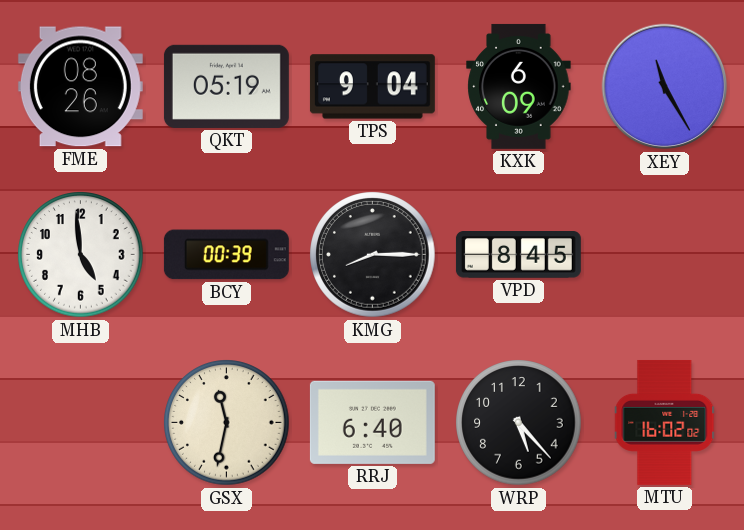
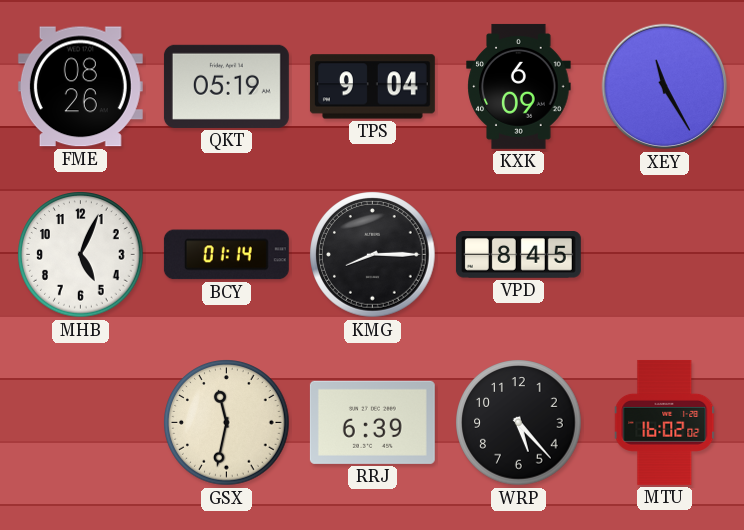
MHB: 4:59 -> 5:04 (81, 255)
BCY: 00:39 -> 01:14 (226, 255)
RRJ: 6:40 -> 6:39 (372, 422)
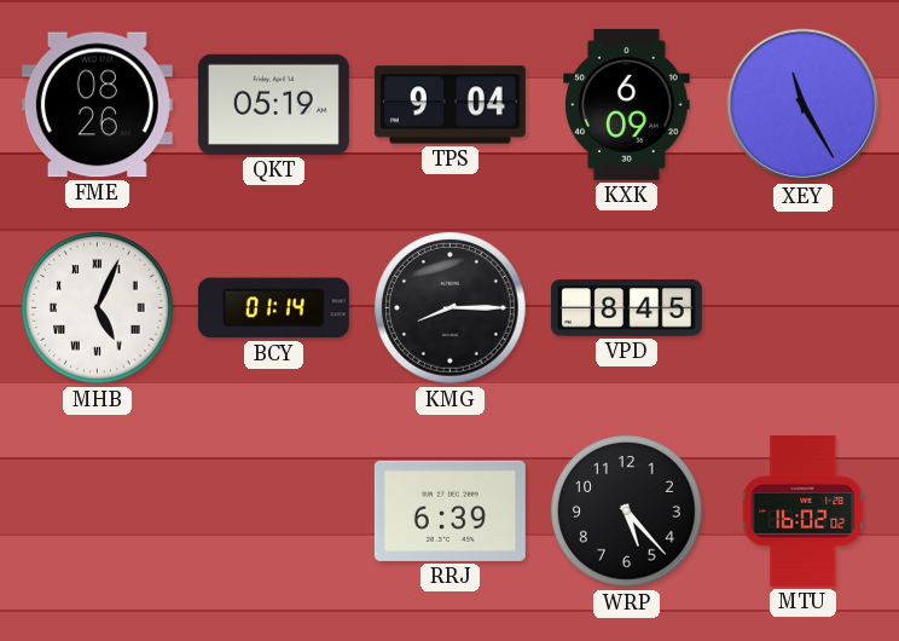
MHB numerals: Arabic -> Roman (98, 308)
GSX: 11:32 -> none (227, 423)
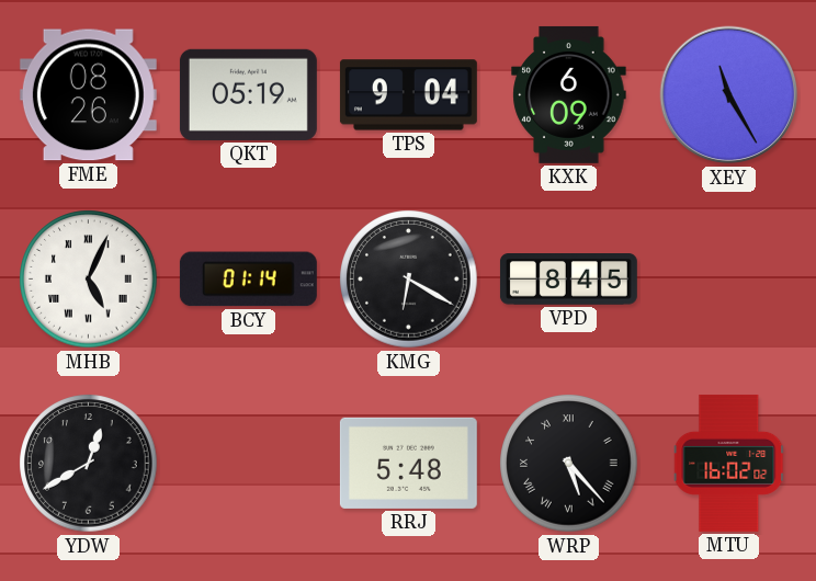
KMG: 8:15 -> 6:20 (409, 280)
YDW: none -> 12:40 (89, 464)
RRJ: 6:39 -> 5:48 (408, 463)
WRP numerals: Arabic -> Roman (569, 464)
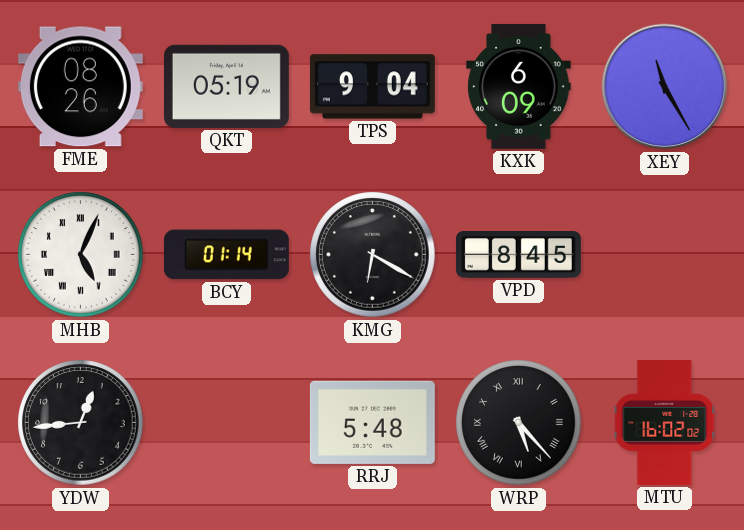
YDW: 12:40 -> 12:44 (81, 423)
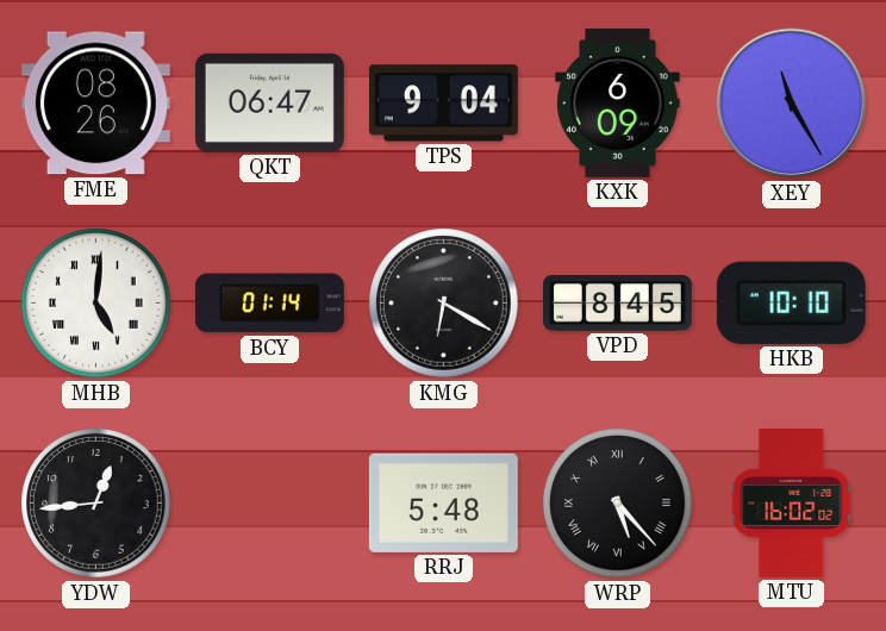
QKT: 05:19 -> 06:47 (269, 102)
MHB: 5:04 -> 5:01 (96, 304)
HKB: none -> 10:10 (791, 302)
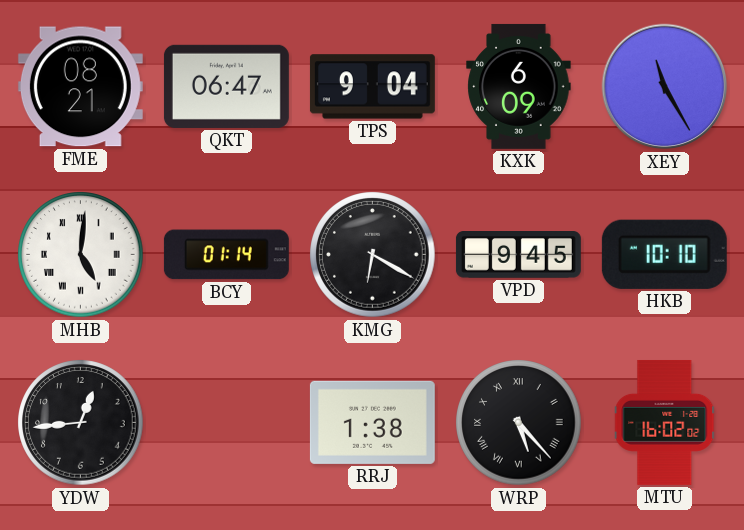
FME: 08:26 -> 08:21 (80, 87)
VPD: 8:45 -> 9:45 (518, 255)
RRJ: 5:48 -> 1:38 (372, 422)
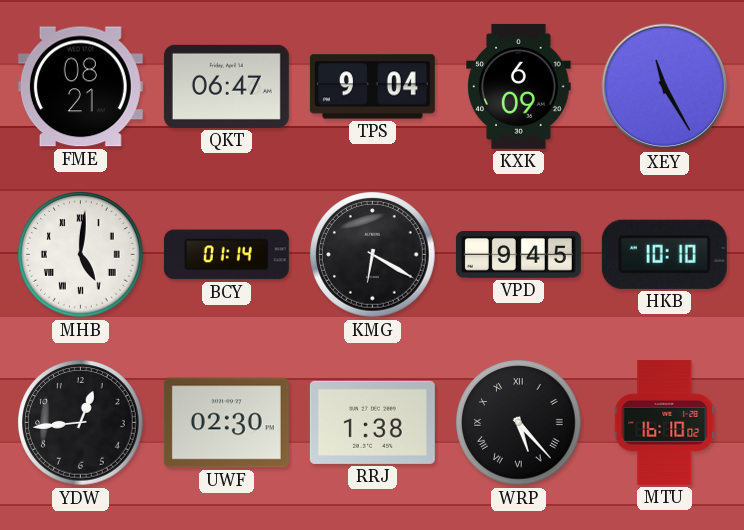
UWF: none -> 02:30 (226, 423)
MTU: 16:02 -> 16:10 (665, 422)
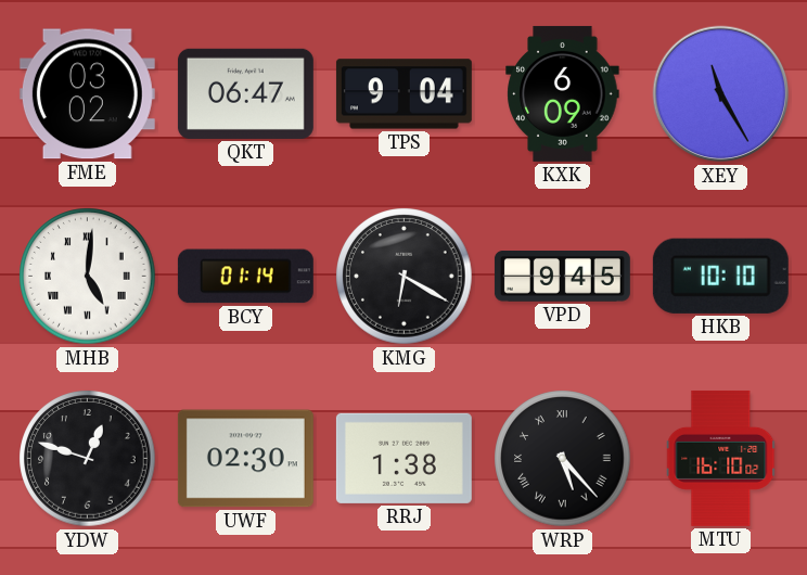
FME: 08:21 -> 03:02 (87, 94)
YDW: 12:44 -> 12:48 (88, 459)
